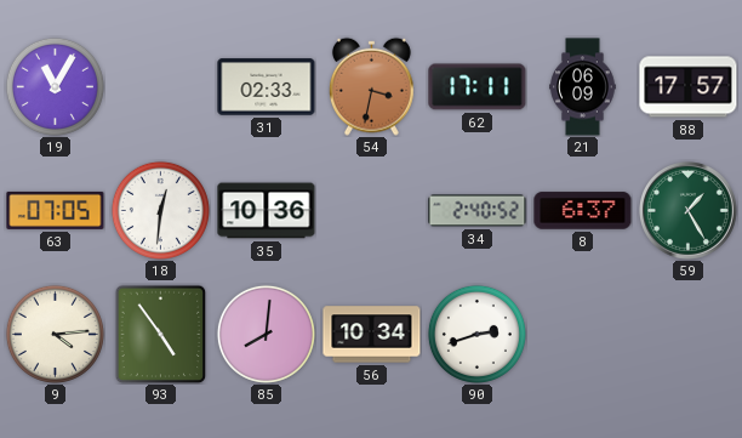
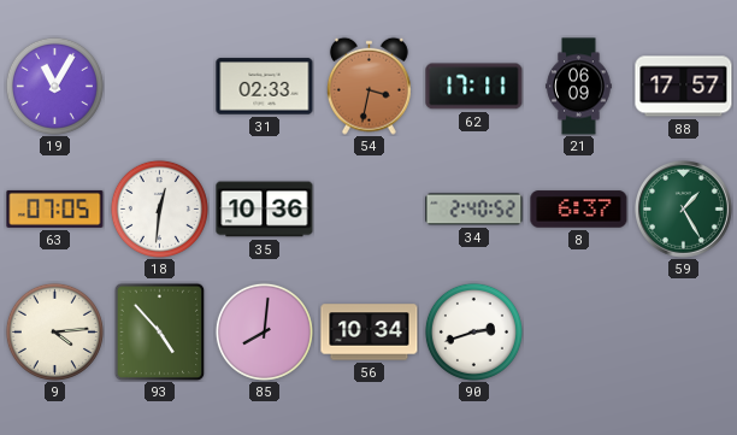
93: 4:54 -> 4:53 (160, 331)
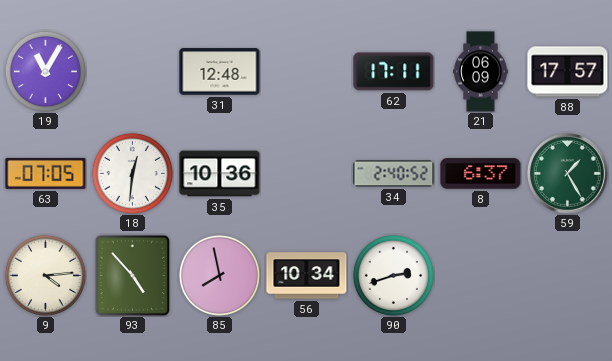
31: 02:33 -> 12:48 (220, 72)
54: 3:32 -> none (368, 86)
85: 8:01 -> 7:58 (219, 275)
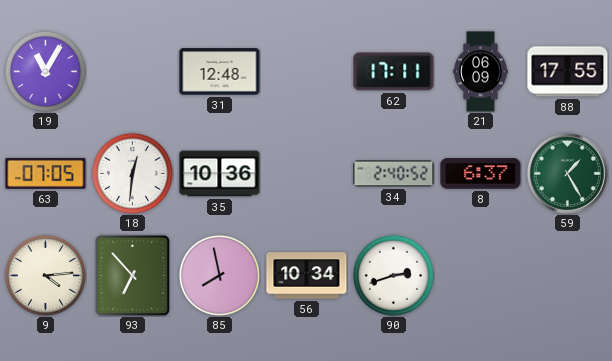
88: 17:57 -> 17:55 (568, 72)
93: 4:53 -> 6:53 (133, 275)
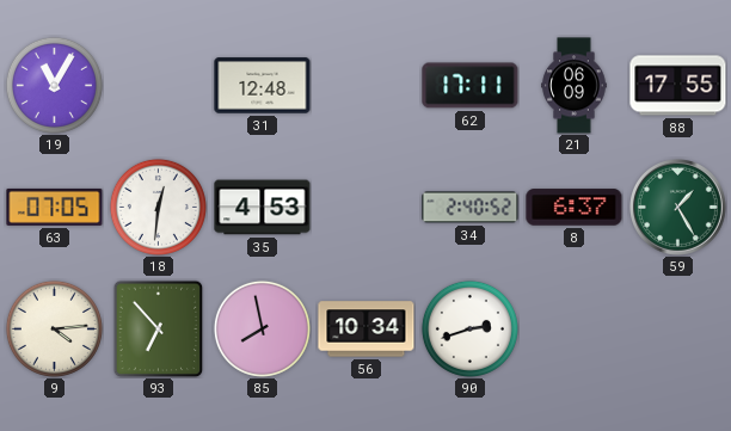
35: 10:36 -> 4:53 (263, 208)
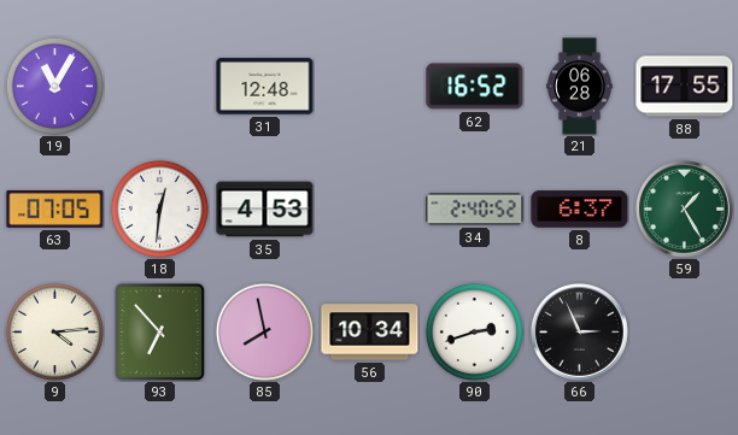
62: 17:11 -> 16:52 (475, 87)
21: 06:09 -> 06:28 (580, 87)
66: none -> 2:56 (580, 333)
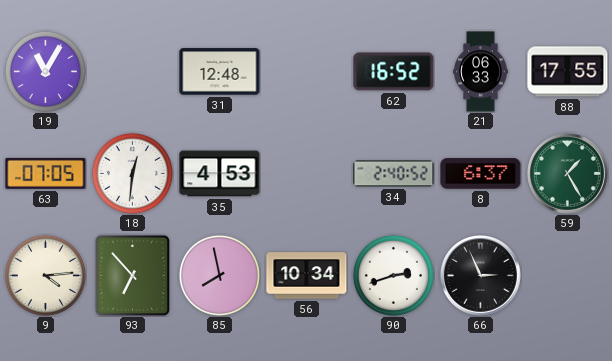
21: 06:28 -> 06:33 (481, 72)
